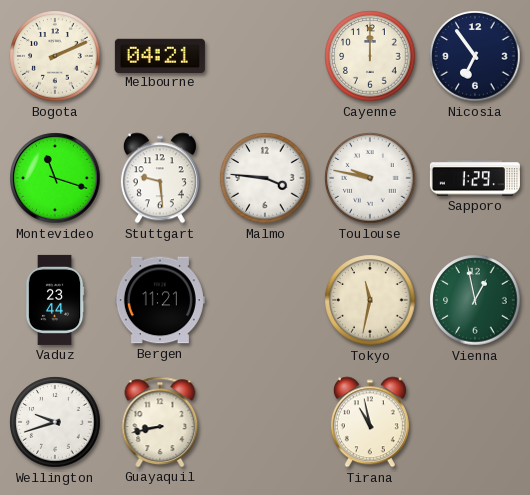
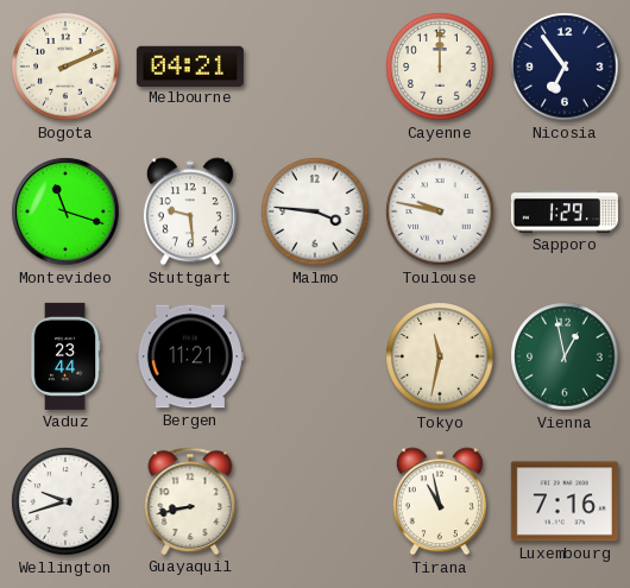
Luxembourg: none -> 7:16 (565, 501)
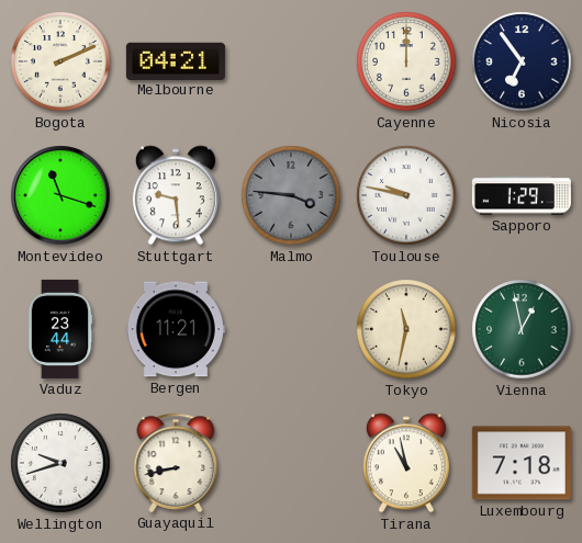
Malmo dial: white -> grey (291, 195)
Luxembourg: 7:16 -> 7:18 (522, 463)
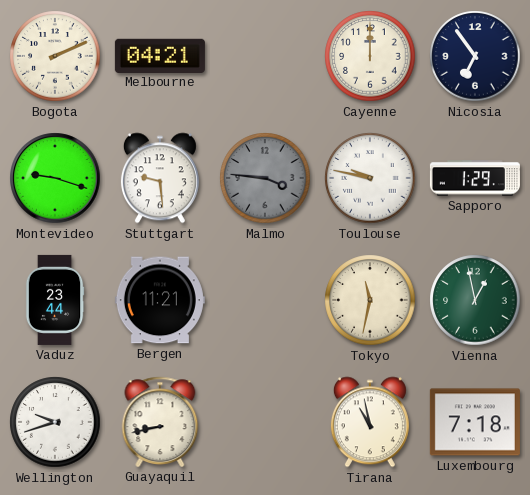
Montevideo: 11:18 -> 9:18 (55, 178)
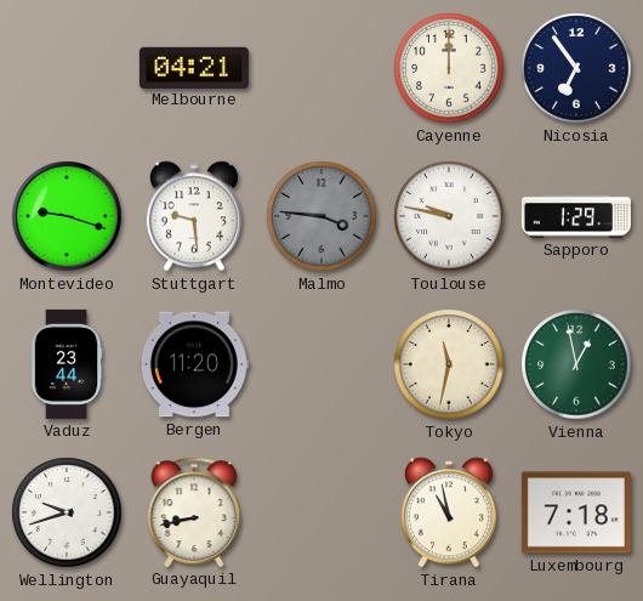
Bogota: 2:11 -> none (55, 56)
Bergen: 11:21 -> 11:20 (194, 364)
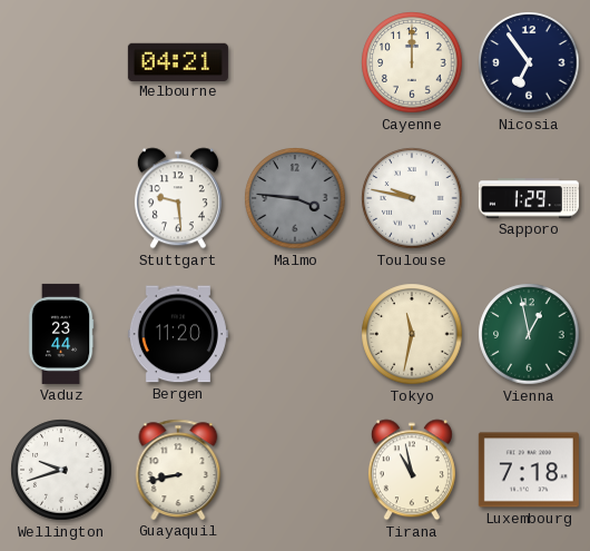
Montevideo: 9:18 -> none (67, 216)
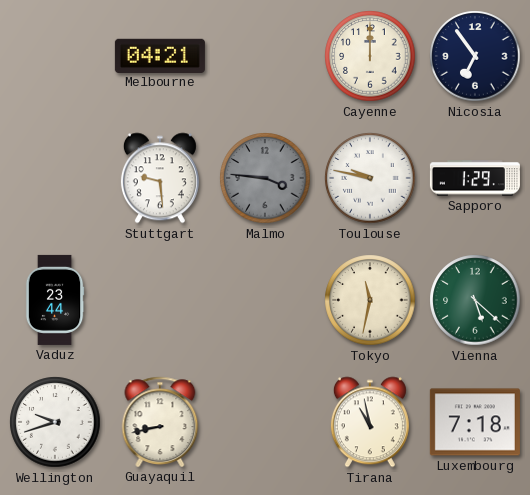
Bergen: 11:20 -> none (178, 334)
Vienna: 12:58 -> 5:22 (475, 300)
